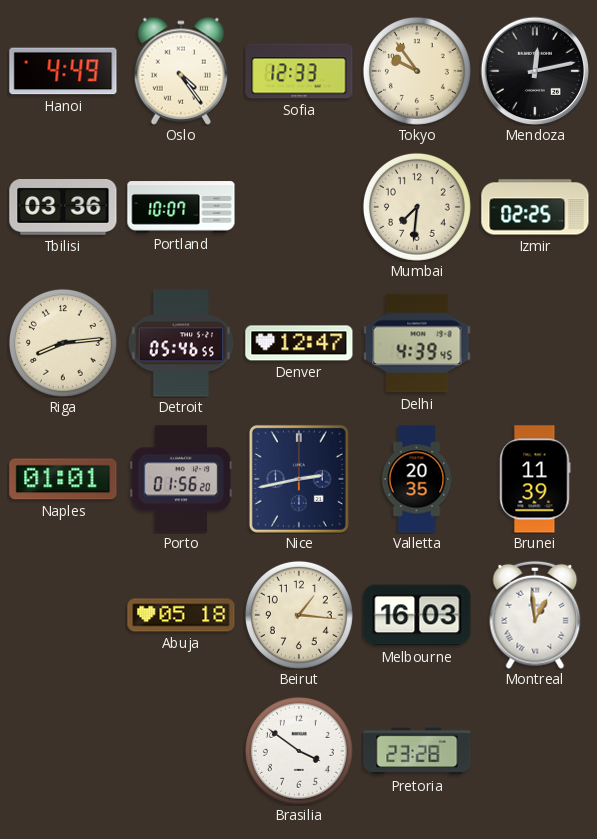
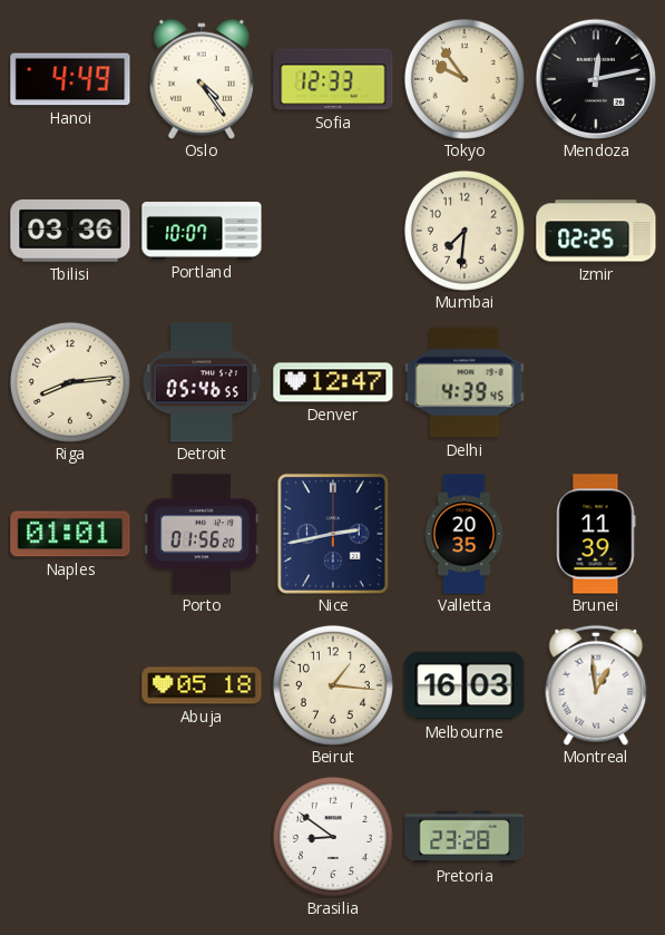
Brasilia: 3:51 -> 8:51 (333, 837)
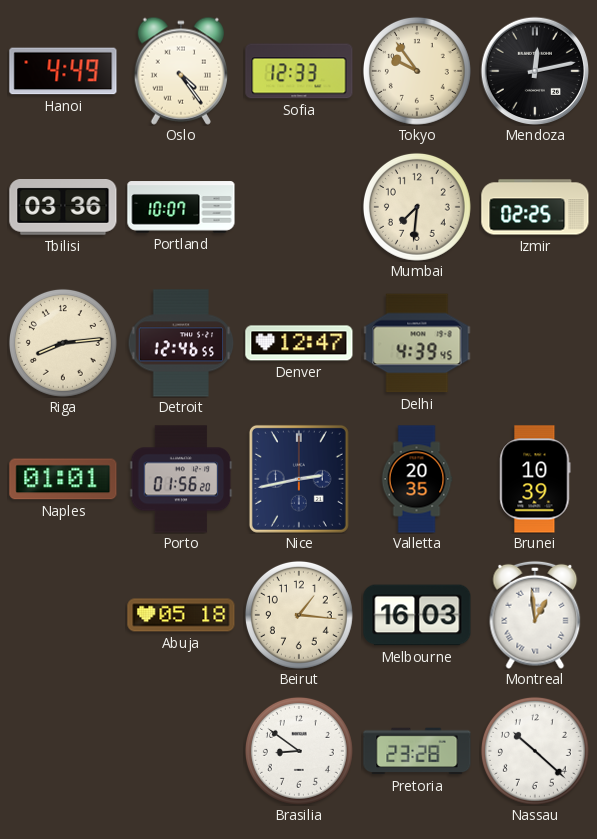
Detroit: 05:46 -> 12:46 (181, 343)
Brunei: 11:39 -> 10:39 (535, 479)
Nassau: none -> 10:22 (535, 751)
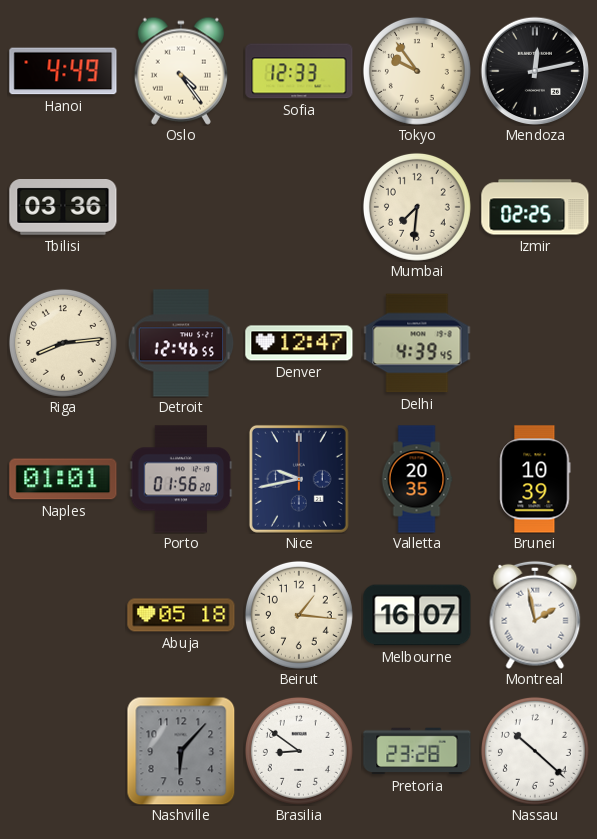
Portland: 10:07 -> none (181, 207)
Nice: 2:43 -> 9:43 (299, 479)
Melbourne: 16:03 -> 16:07 (417, 615)
Montreal: 12:59 -> 1:58 (535, 615)
Nashville: none -> 6:07 (181, 751)
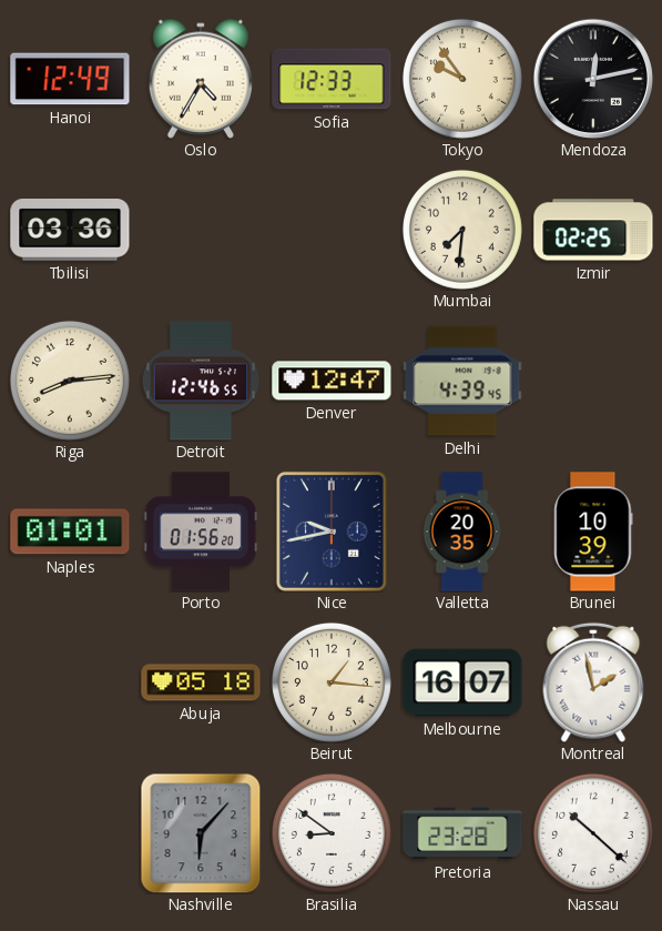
Hanoi: 4:49 -> 12:49 (70, 79)
Oslo: 4:24 -> 4:35 (200, 79)
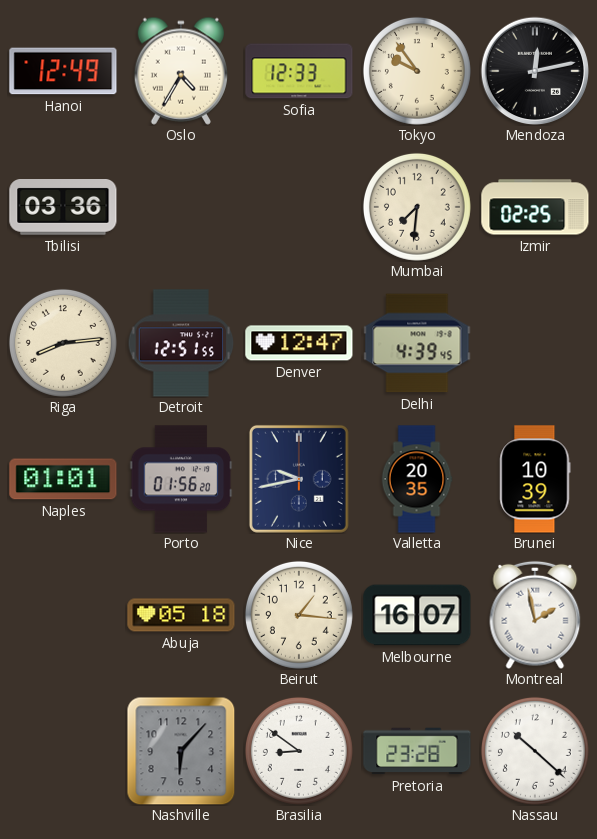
Detroit: 12:46 -> 12:51 (181, 343)
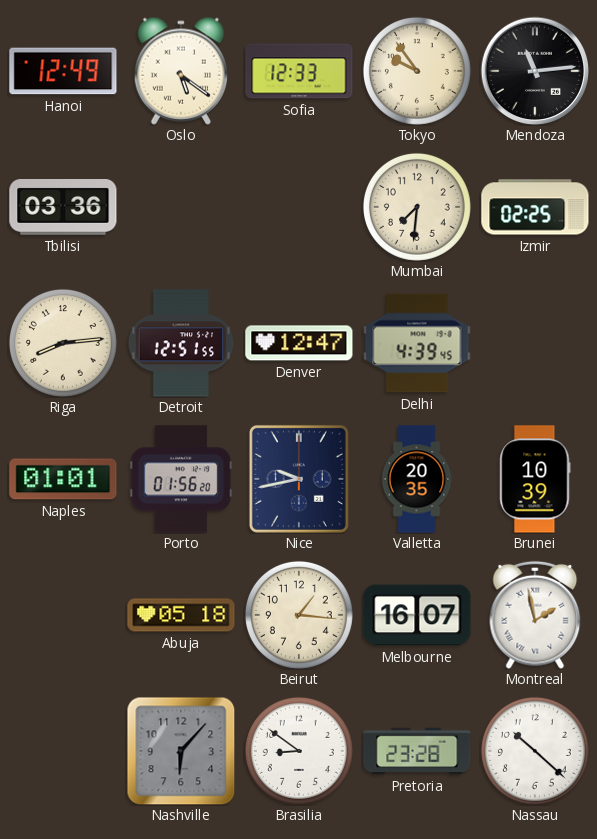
Oslo: 4:35 -> 5:21 (180, 71)
Mendoza: 12:13 -> 11:14 (535, 71)
